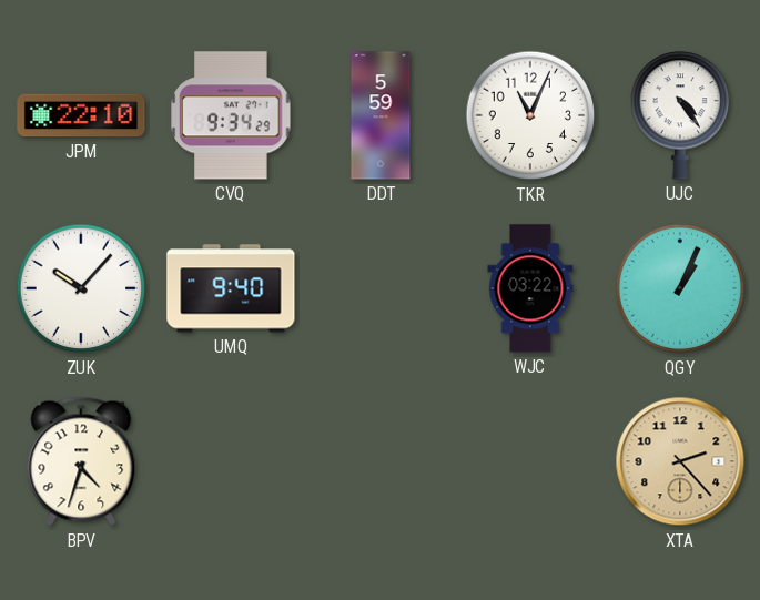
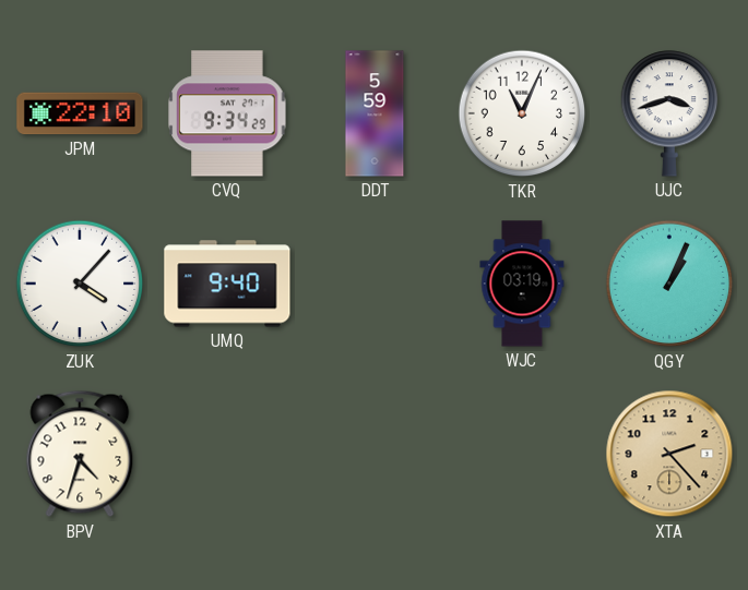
UJC: 4:24 -> 3:42 (669, 113)
ZUK: 10:07 -> 4:07 (80, 284)
WJC: 03:22 -> 03:19 (522, 284)
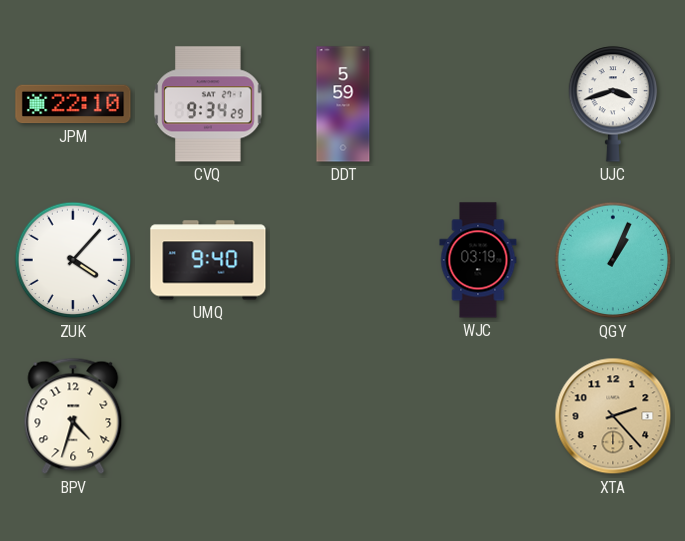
TKR: 11:04 -> none (522, 113)
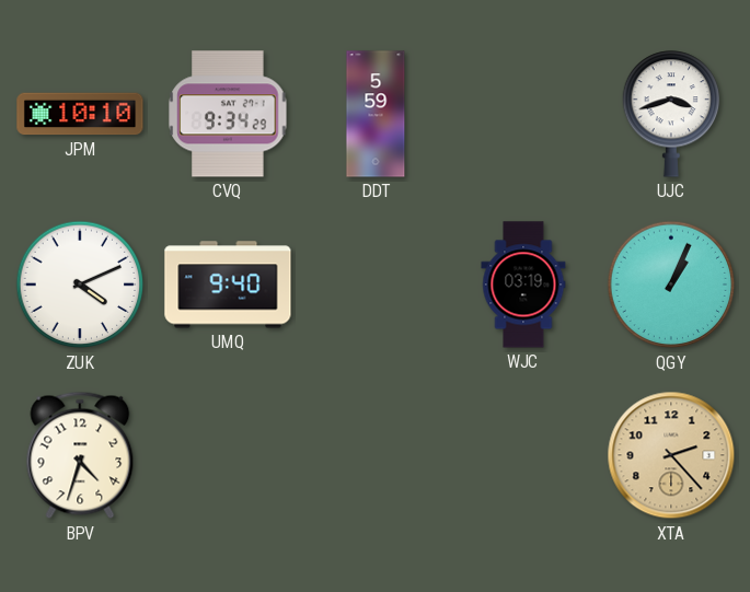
JPM: 22:10 -> 10:10 (80, 114)
ZUK: 4:07 -> 4:11 (80, 285)
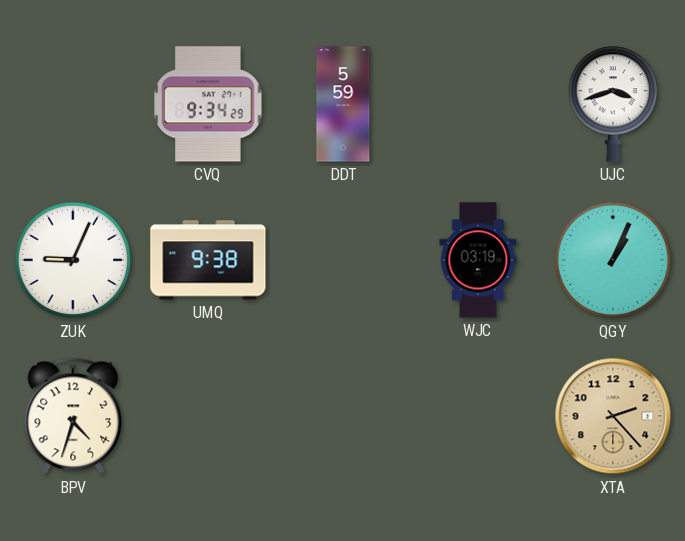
JPM: 10:10 -> none (80, 114)
ZUK: 4:11 -> 9:04 (73, 260)
UMQ: 9:40 -> 9:38 (208, 260)
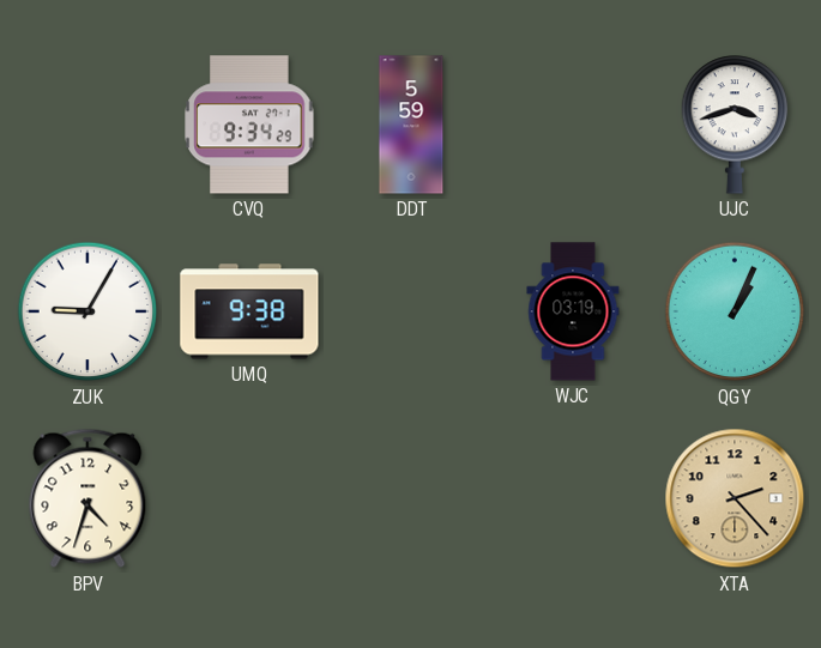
ZUK: 9:04 -> 9:05 (87, 311)
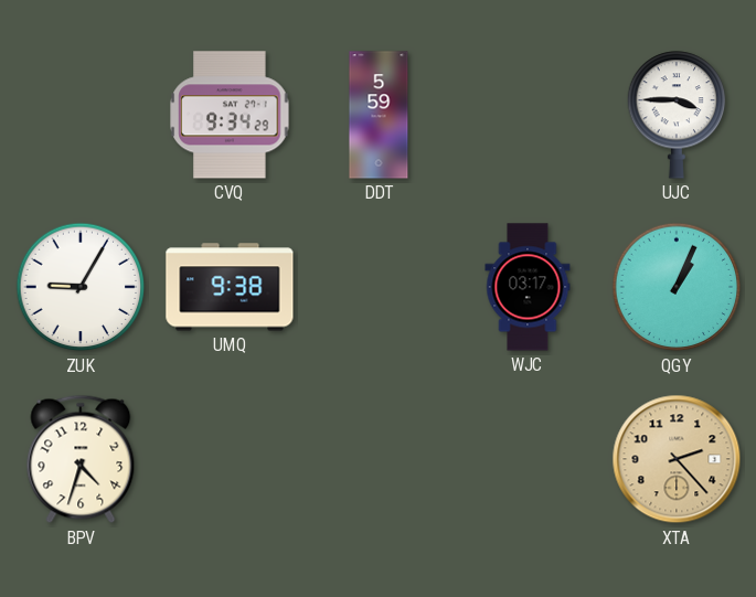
UJC: 3:42 -> 3:45 (677, 115)
WJC: 03:19 -> 03:17 (528, 287)
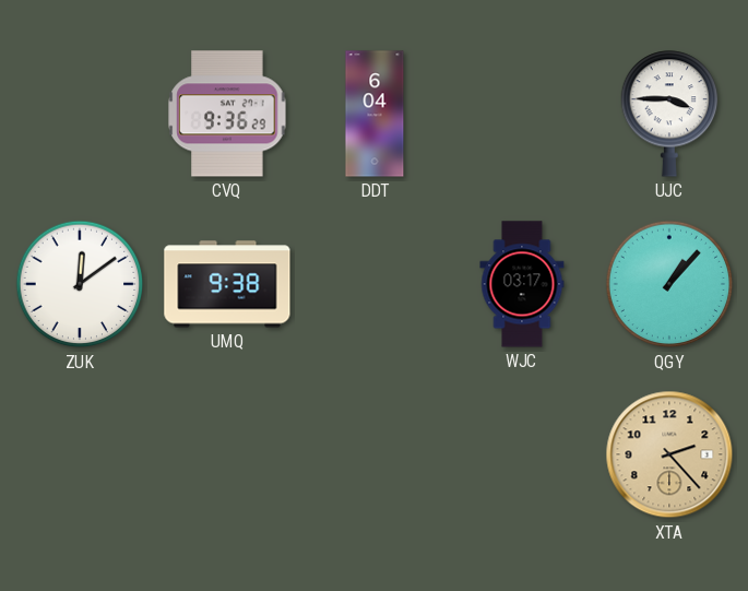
CVQ: 9:34 -> 9:36 (227, 114)
DDT: 5:59 -> 6:04 (375, 114)
ZUK: 9:05 -> 12:09 (80, 284)
QGY: 1:04 -> 1:07 (669, 284)
BPV: 4:33 -> none (81, 459)
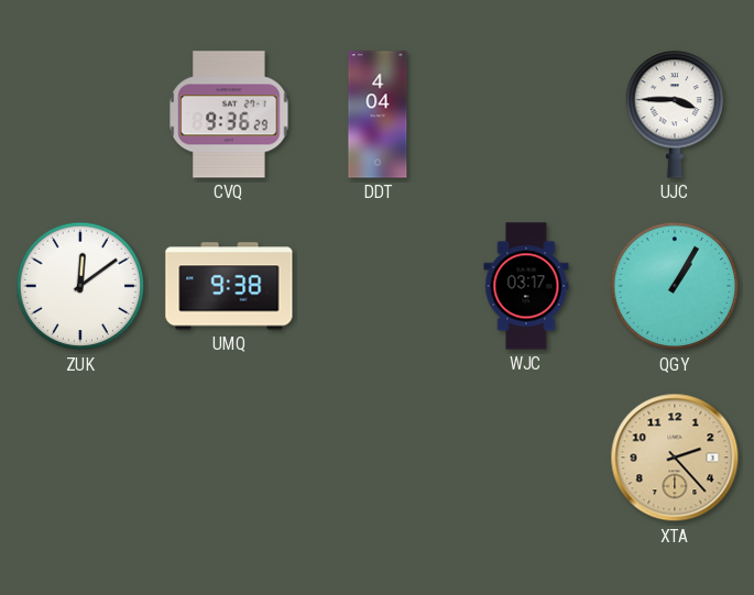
DDT: 6:04 -> 4:04 (378, 114)
QGY: 1:07 -> 1:05 (675, 286)
